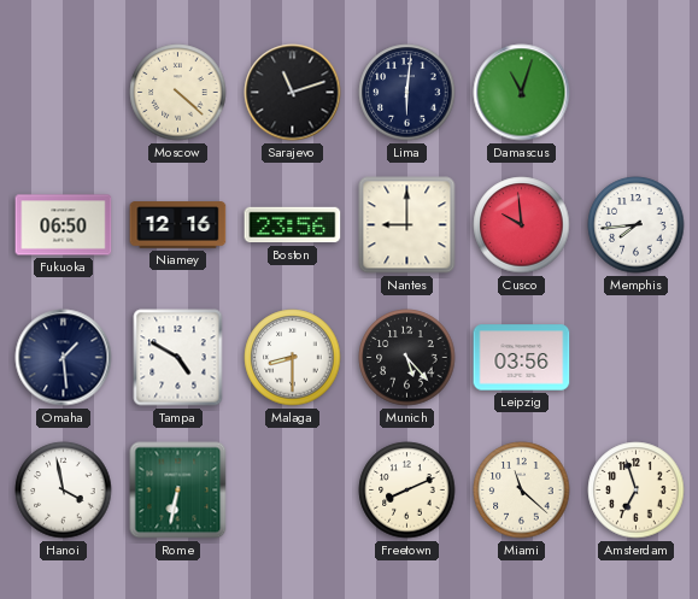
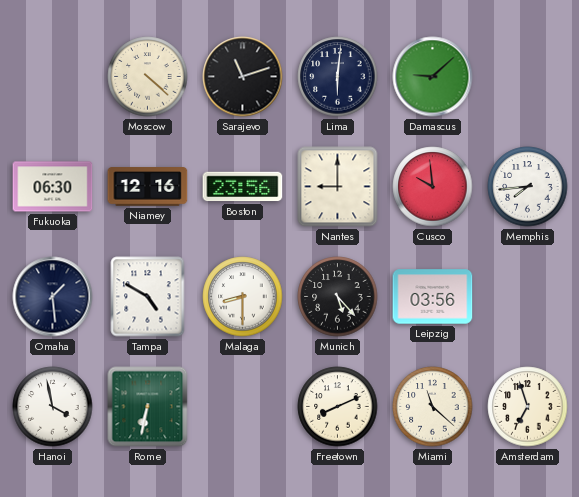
Damascus: 11:03 -> 9:08 (433, 77)
Fukuoka: 06:50 -> 06:30 (53, 187)
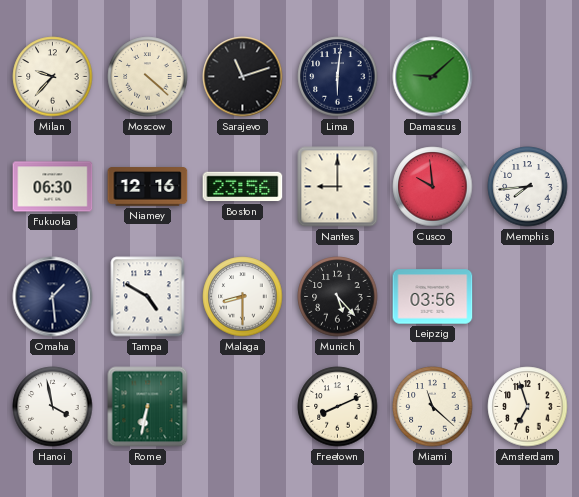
Milan: none -> 9:37 (53, 77)
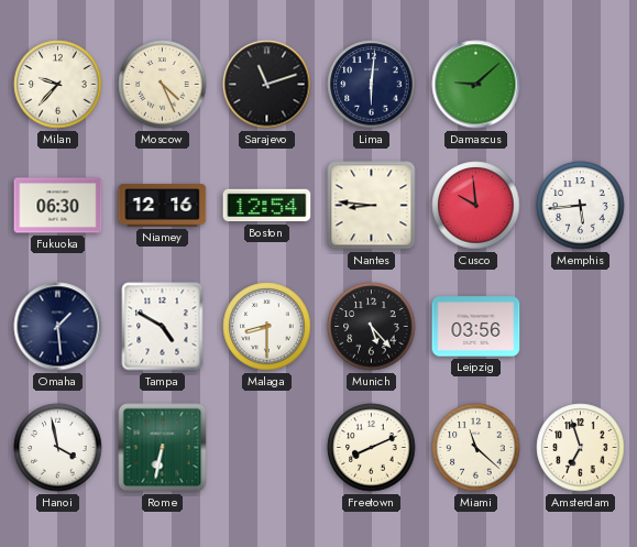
Moscow: 4:22 -> 4:26 (163, 85)
Boston: 23:56 -> 12:54 (267, 206)
Nantes: 9:00 -> 8:46 (372, 206)
Memphis: 7:44 -> 5:44 (581, 206)
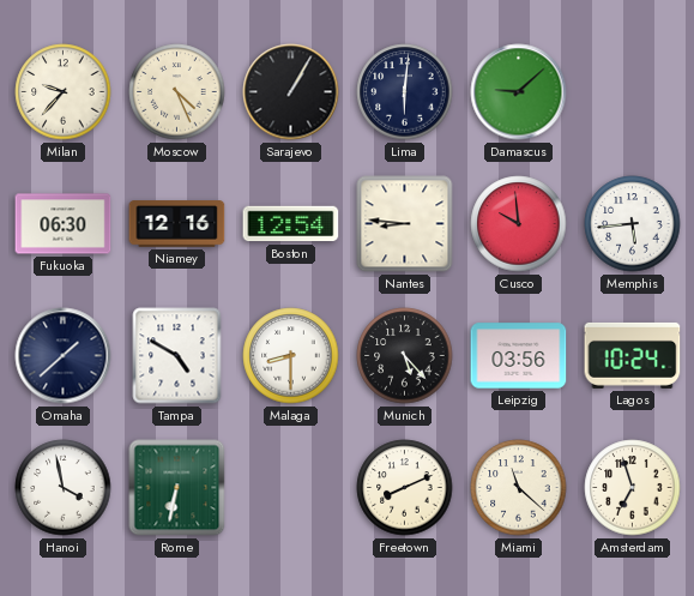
Sarajevo: 11:12 -> 1:05 (291, 92)
Omaha: 1:29 -> 1:38 (64, 356)
Lagos: none -> 10:24 (633, 355)
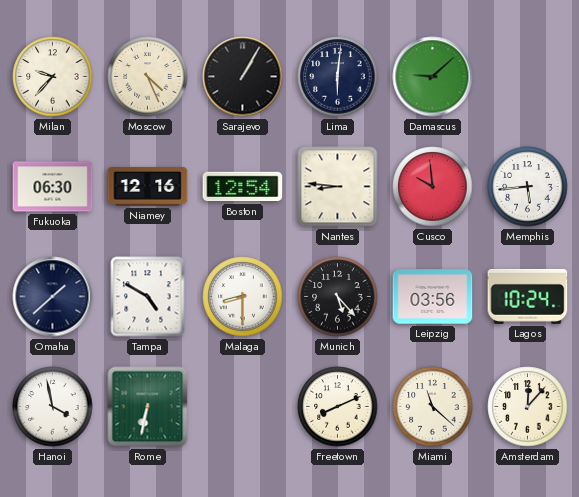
Amsterdam: 6:57 -> 12:07 (528, 407)
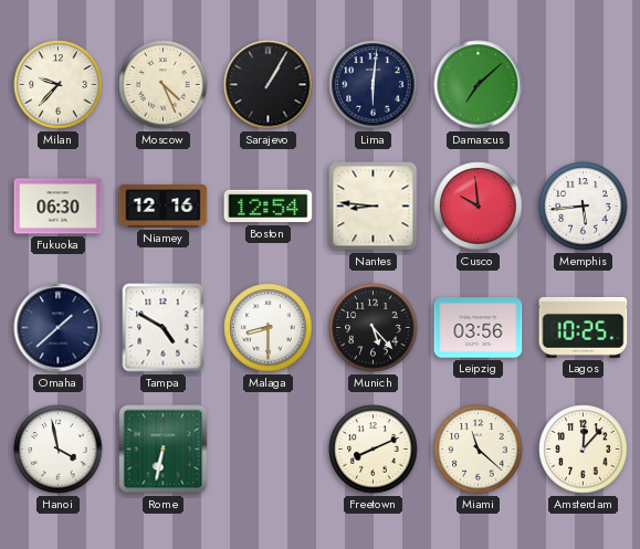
Damascus: 9:08 -> 7:08 (479, 85)
Lagos: 10:24 -> 10:25 (584, 327)
